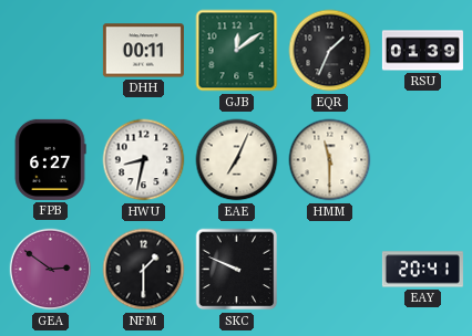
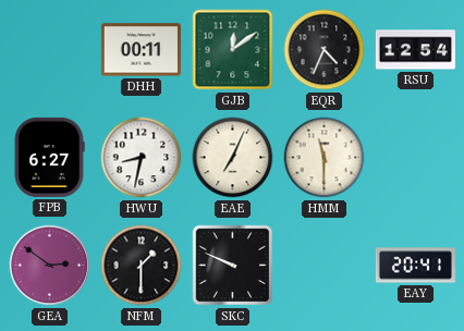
EQR: 1:34 -> 4:34 (325, 50)
RSU: 01:39 -> 12:54 (415, 50)
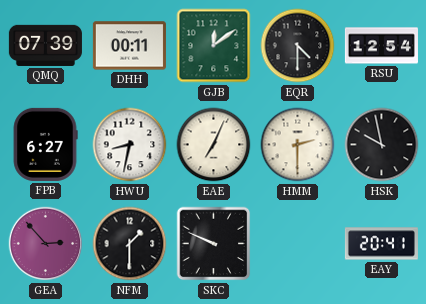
QMQ: none -> 07:39 (45, 45)
EQR: 4:34 -> 4:30 (298, 46)
HMM: 11:30 -> 2:30 (298, 145)
HSK: none -> 9:58 (382, 145)
GEA: 2:51 -> 2:53 (46, 244)
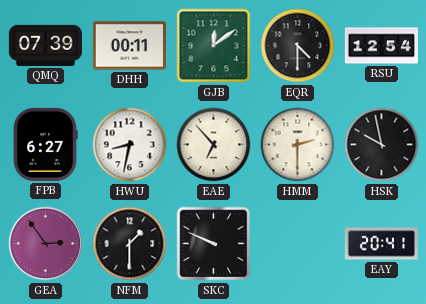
EAE: 7:04 -> 6:53 (214, 145)
GEA: 2:53 -> 2:54 (46, 244)
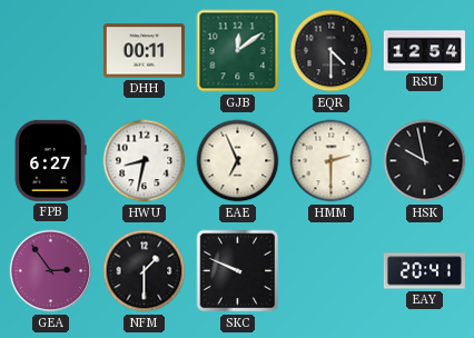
QMQ: 07:39 -> none (45, 45)
EAE: 6:53 -> 6:56 (238, 161)
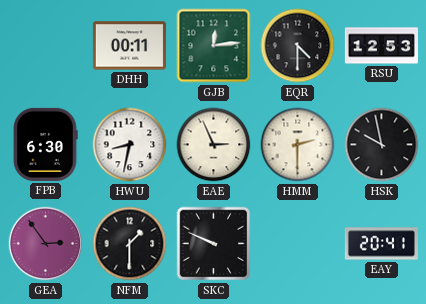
GJB: 12:09 -> 12:14 (214, 46)
RSU: 12:54 -> 12:53 (381, 46)
FPB: 6:27 -> 6:30 (45, 144)
EAE: 6:56 -> 2:56 (214, 145)
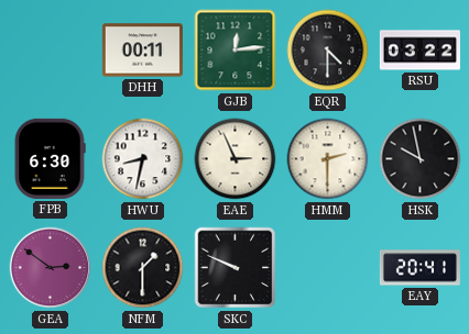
RSU: 12:53 -> 03:22 (419, 51)
GEA: 2:54 -> 2:51 (51, 268)
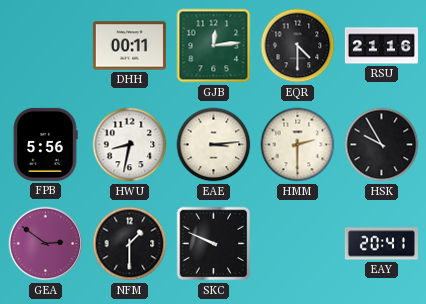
RSU: 03:22 -> 21:16 (381, 46)
FPB: 6:30 -> 5:56 (45, 144)
EAE: 2:56 -> 3:14 (214, 145)
HSK: 9:58 -> 9:55 (382, 145)
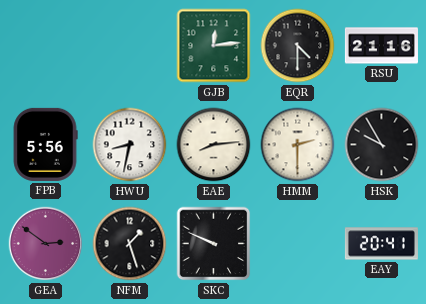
DHH: 00:11 -> none (129, 46)
EAE: 3:14 -> 8:14 (214, 145)
NFM: 1:30 -> 1:27 (130, 244)
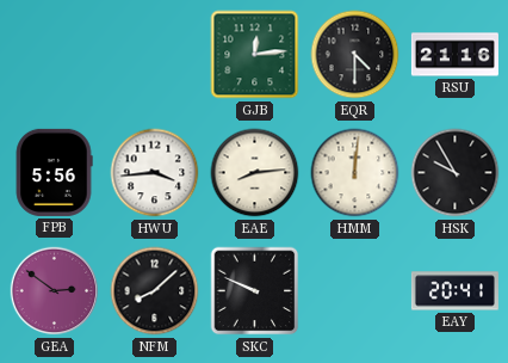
HWU: 8:32 -> 3:44 (155, 173)
HMM: 2:30 -> 12:01 (355, 173)
NFM: 1:27 -> 8:08 (155, 291)
